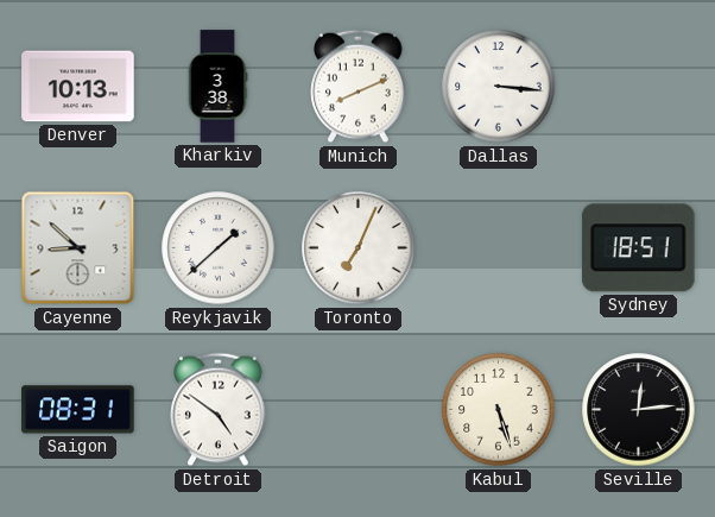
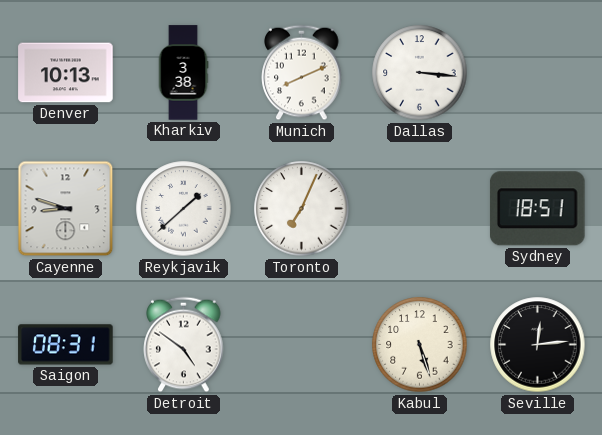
Cayenne: 8:52 -> 8:48 (66, 209)
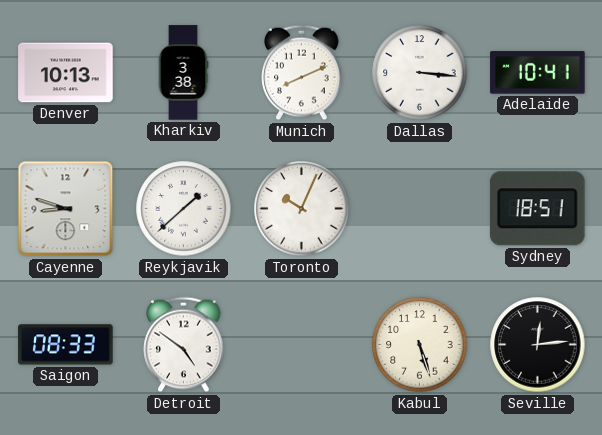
Adelaide: none -> 10:41 (538, 73)
Toronto: 7:04 -> 10:04 (302, 209)
Saigon: 08:31 -> 08:33 (66, 345)
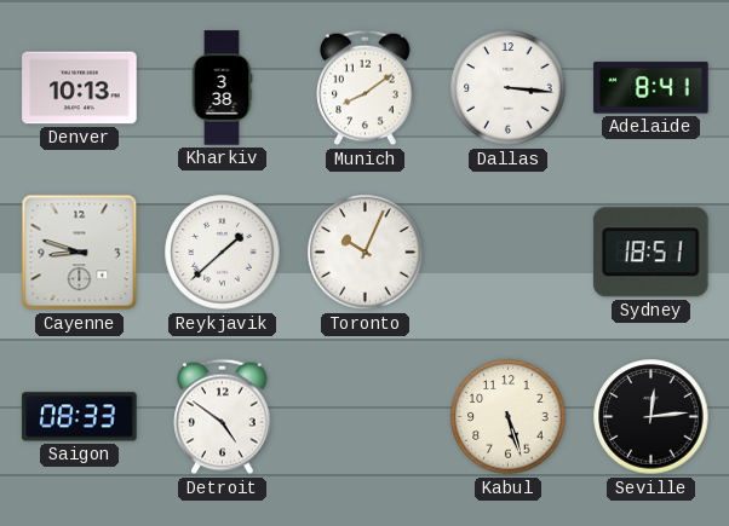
Munich: 8:11 -> 8:09 (366, 88)
Adelaide: 10:41 -> 8:41 (651, 88)
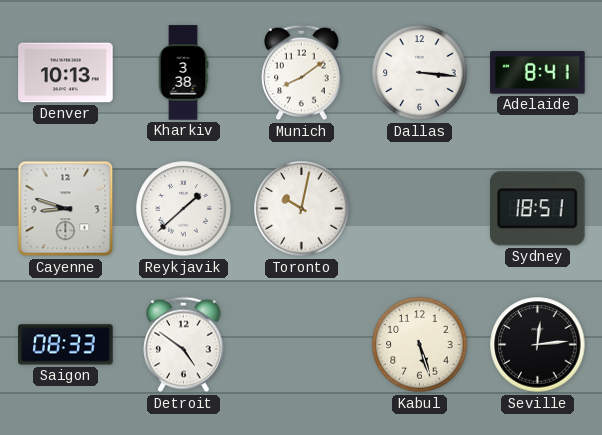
Toronto: 10:04 -> 10:02 (302, 209)
